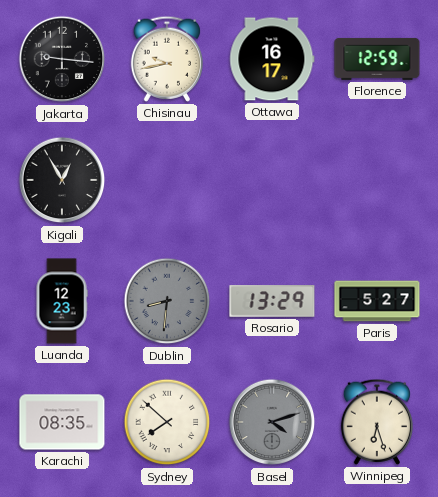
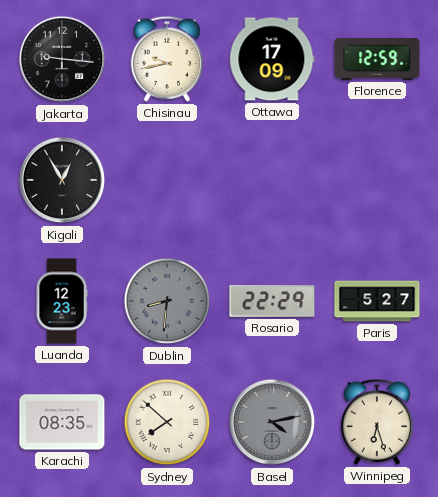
Ottawa: 16:17 -> 17:09 (272, 59)
Rosario: 13:29 -> 22:29 (272, 301)
Basel: 4:12 -> 4:13 (272, 422)
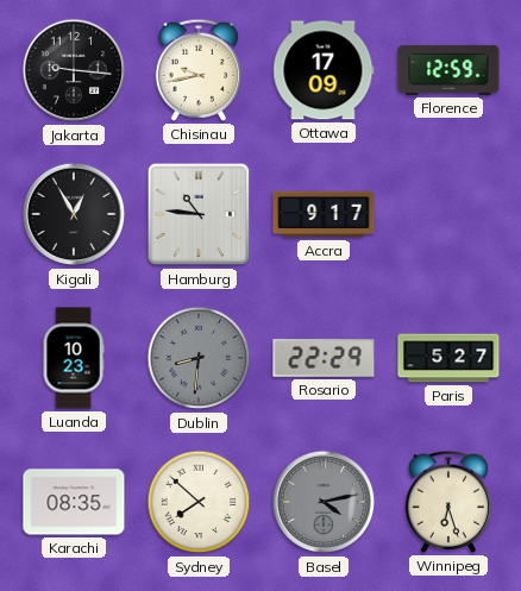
Hamburg: none -> 10:46 (199, 214)
Accra: none -> 9:17 (324, 214)
Luanda: 12:23 -> 10:23 (74, 358)
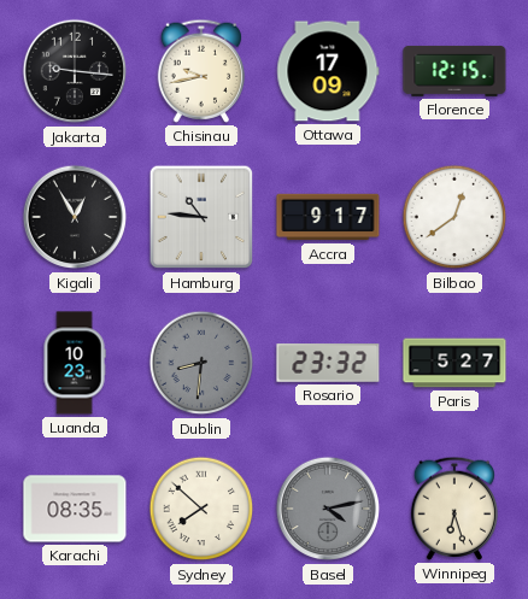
Florence: 12:59 -> 12:15 (454, 71)
Bilbao: none -> 12:39 (454, 217)
Rosario: 22:29 -> 23:32 (328, 363)
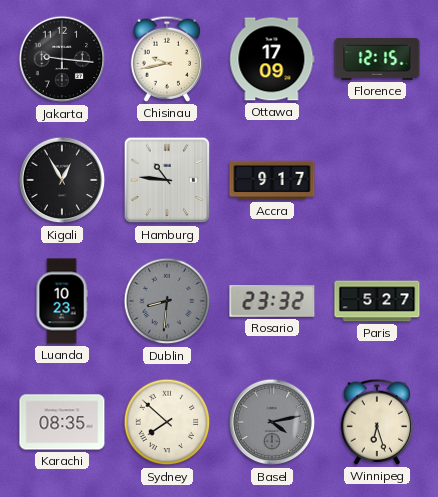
Bilbao: 12:39 -> none (454, 217)
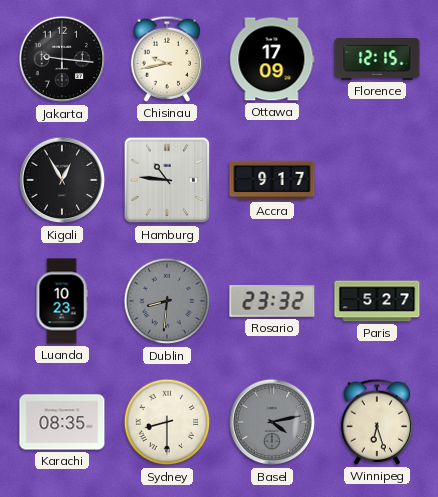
Sydney: 7:52 -> 8:30 (167, 422)
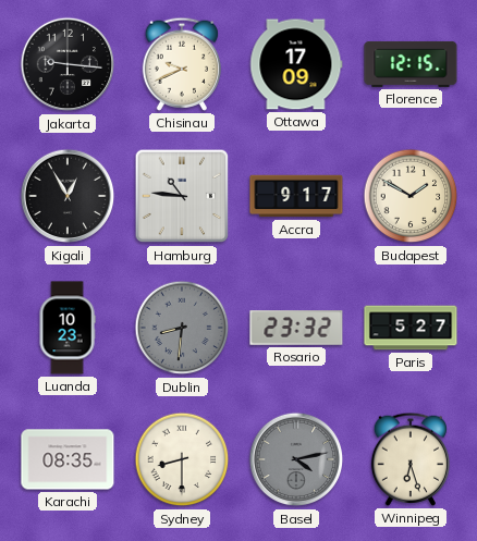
Chisinau: 9:43 -> 9:41 (181, 64)
Budapest: none -> 1:50 (411, 196)
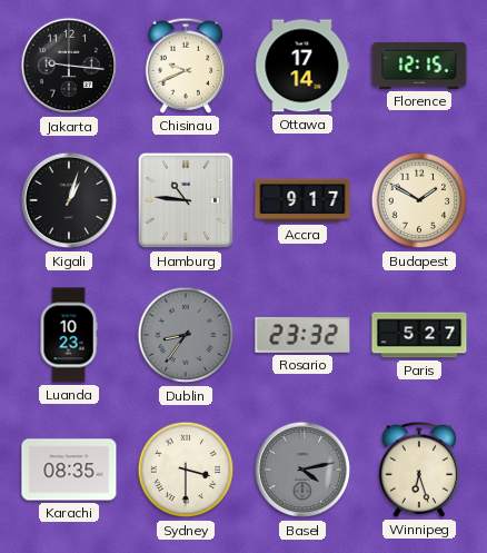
Ottawa: 17:09 -> 17:14 (302, 66)
Kigali: 12:55 -> 1:03 (69, 200)
Dublin: 8:31 -> 8:36 (186, 335)
Sydney: 8:30 -> 3:30 (186, 470)
